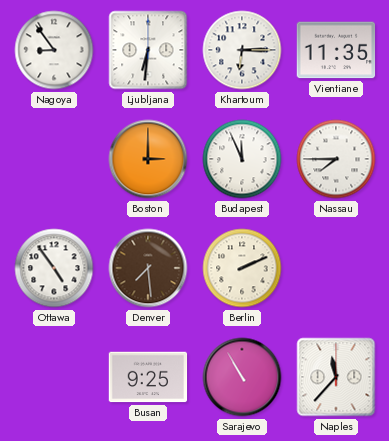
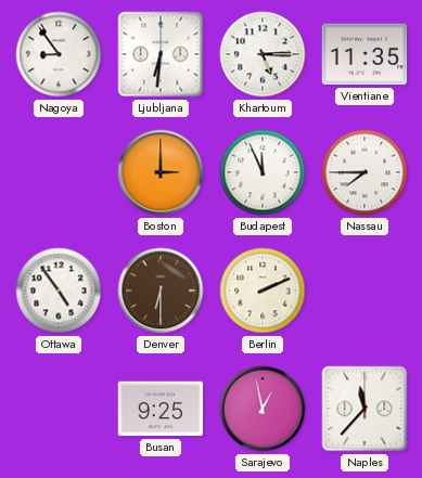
Khartoum: 6:15 -> 5:15 (263, 54)
Denver: 7:29 -> 6:30 (161, 290)
Sarajevo: 10:55 -> 12:58 (263, 409)
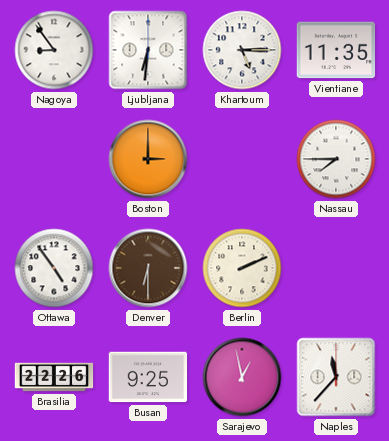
Budapest: 11:56 -> none (263, 172)
Brasilia: none -> 22:26 (54, 377)
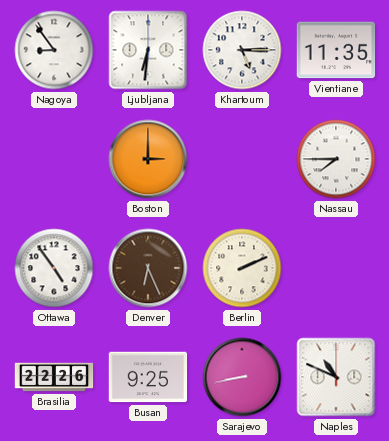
Denver: 6:30 -> 6:26 (148, 268)
Sarajevo: 12:58 -> 8:43 (242, 377)
Naples: 11:37 -> 10:49 (336, 377)
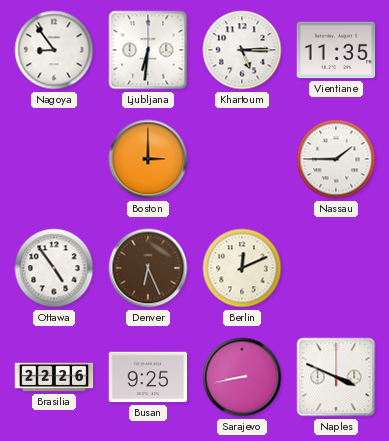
Nassau: 7:45 -> 1:45 (336, 159)
Berlin: 2:11 -> 12:11 (242, 268)
Naples: 10:49 -> 3:49 (336, 377)
